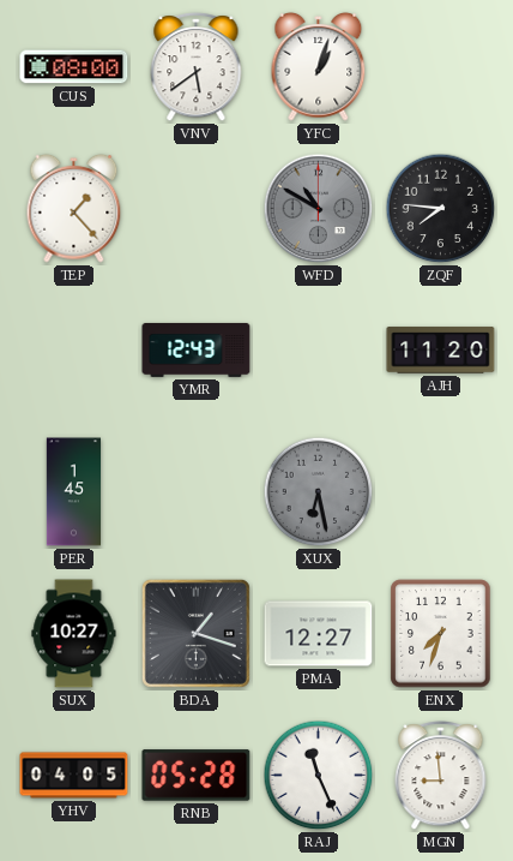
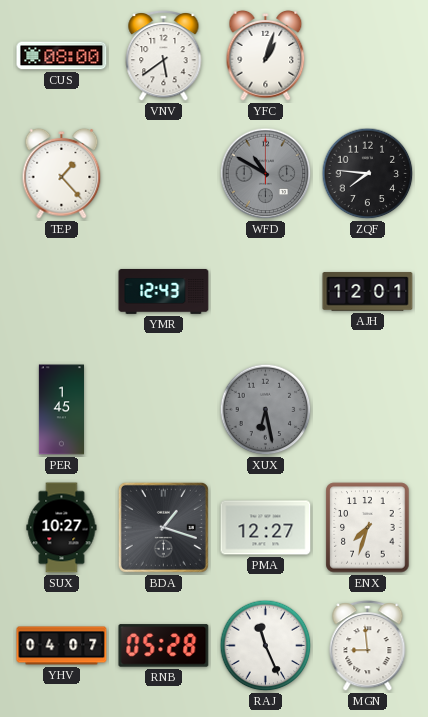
AJH: 11:20 -> 12:01 (368, 292)
YHV: 04:05 -> 04:07 (62, 646)
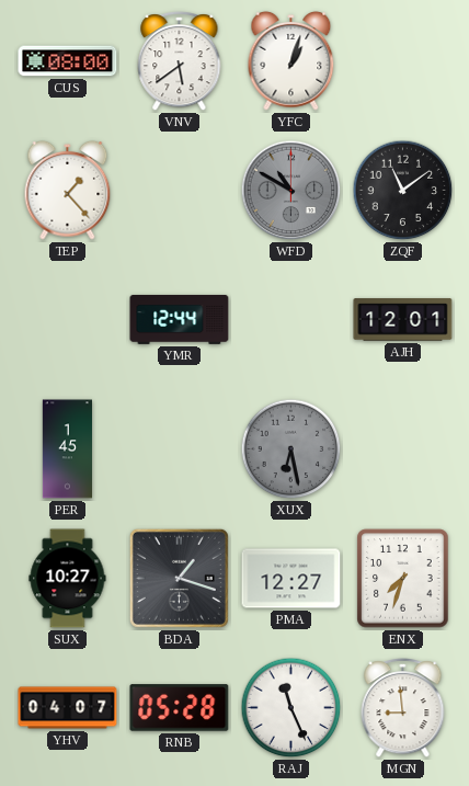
ZQF: 7:46 -> 11:09 (403, 191)
YMR: 12:43 -> 12:44 (180, 319)
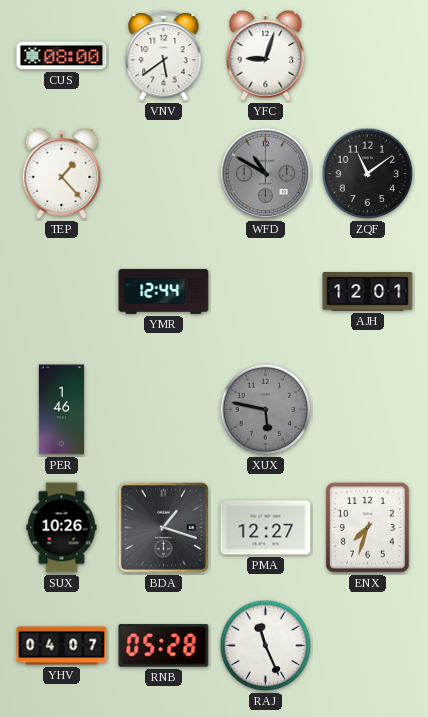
YFC: 1:03 -> 9:03 (266, 55)
PER: 1:45 -> 1:46 (61, 410)
XUX: 6:28 -> 5:47 (266, 410)
SUX: 10:27 -> 10:26 (62, 528)
MGN: 8:59 -> none (403, 708)
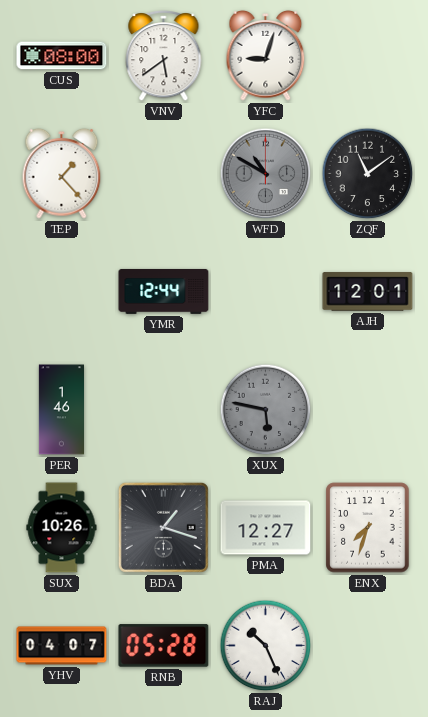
RAJ: 11:26 -> 10:26 (266, 646)
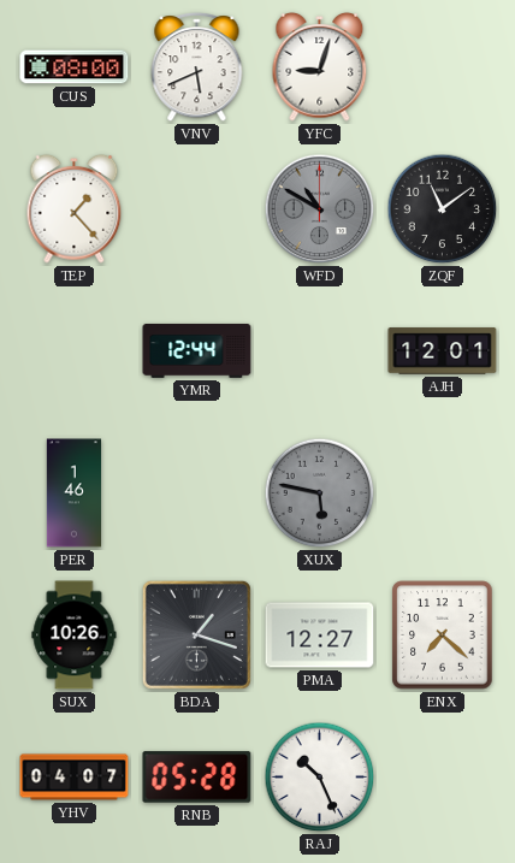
VNV: 5:39 -> 5:41 (197, 67)
ENX: 7:33 -> 7:22 (443, 636)
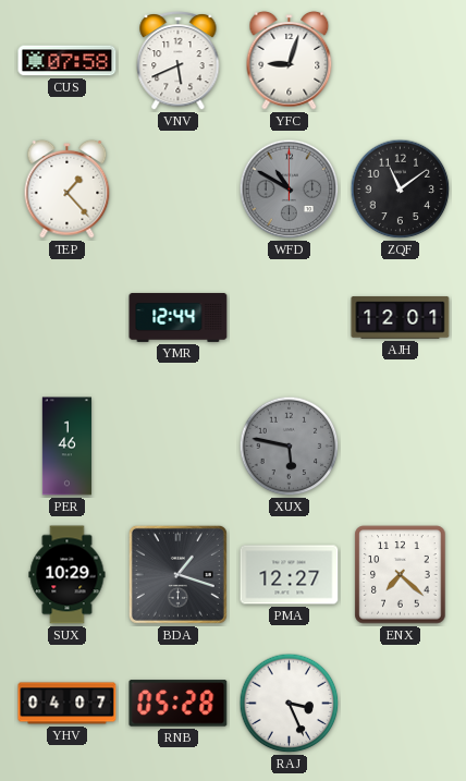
CUS: 08:00 -> 07:58 (68, 61)
SUX: 10:26 -> 10:29 (68, 575)
RAJ: 10:26 -> 3:26 (290, 704)
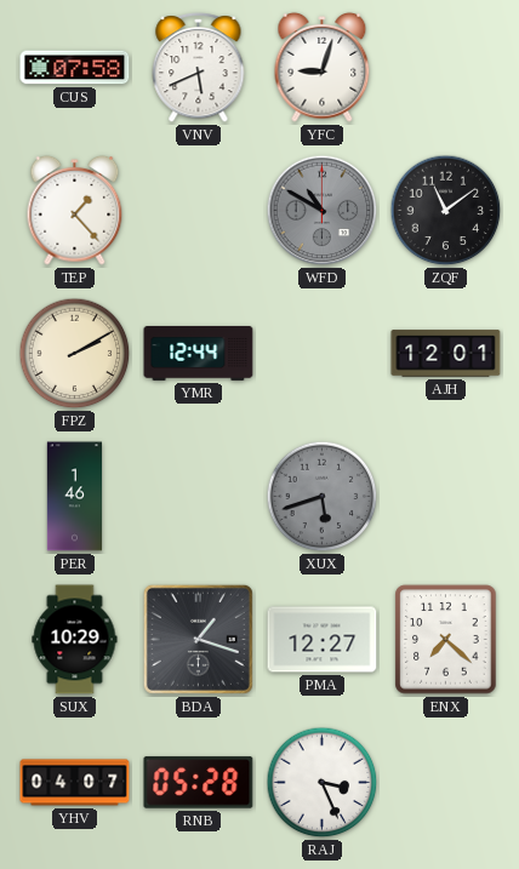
FPZ: none -> 2:10 (75, 354)
XUX: 5:47 -> 5:42 (323, 497)
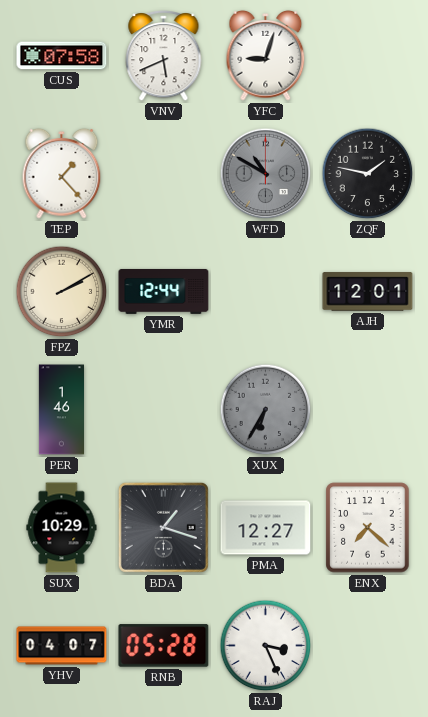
ZQF: 11:09 -> 1:47 (368, 174)
XUX: 5:42 -> 6:35 (266, 410)
